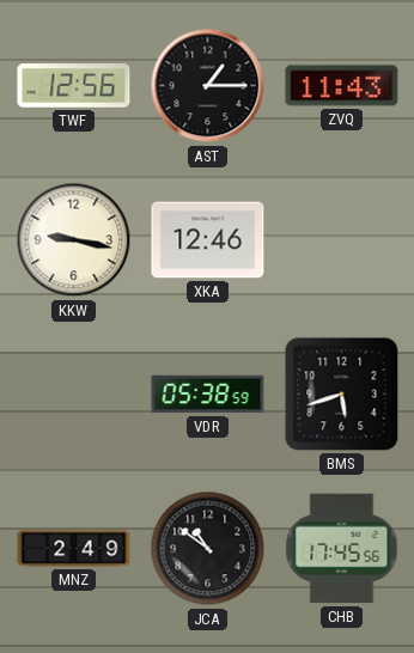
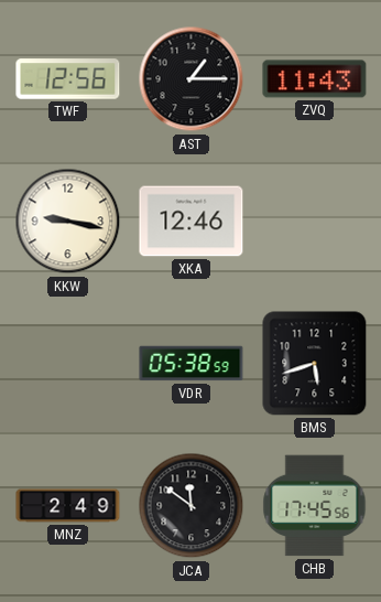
JCA: 10:51 -> 11:51 (192, 506)
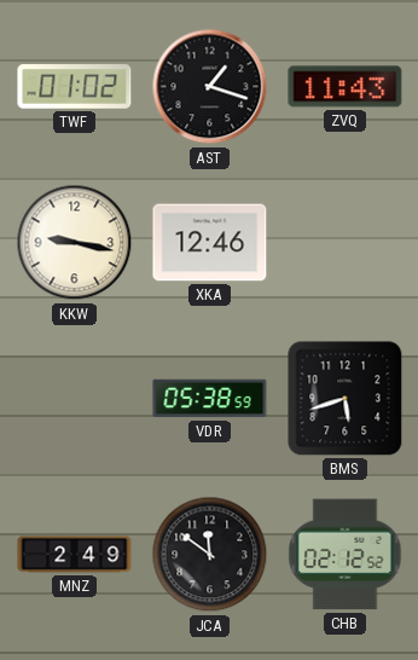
TWF: 12:56 -> 01:02 (75, 87)
AST: 1:15 -> 1:18 (210, 87)
CHB: 17:45 -> 02:12 (346, 555)
